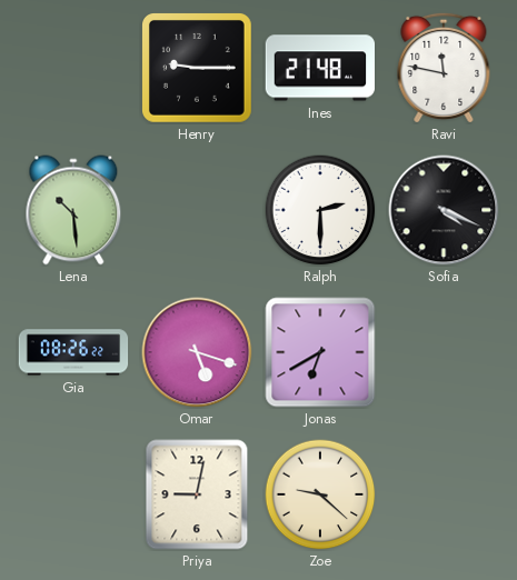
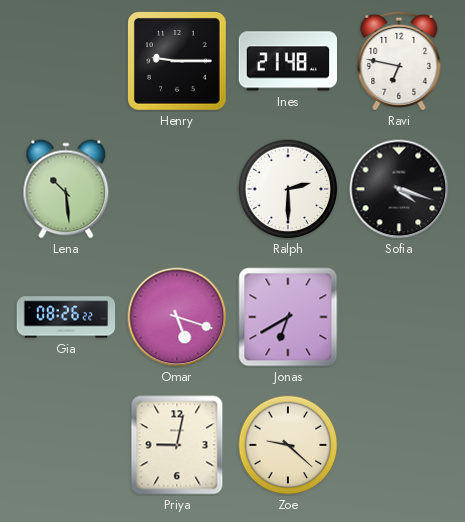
Ravi: 11:47 -> 6:47 (399, 60)
Sofia: 4:19 -> 4:18 (399, 189)
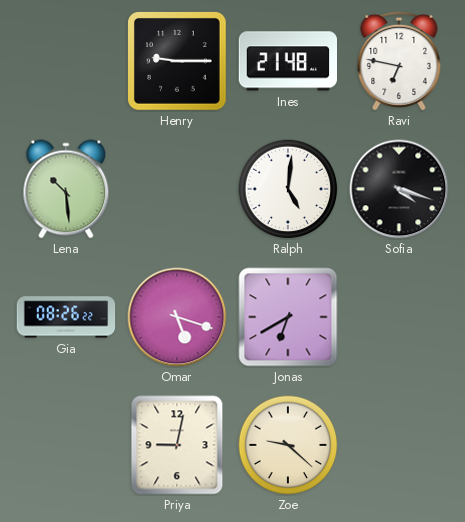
Ralph: 2:30 -> 5:01 (288, 189)
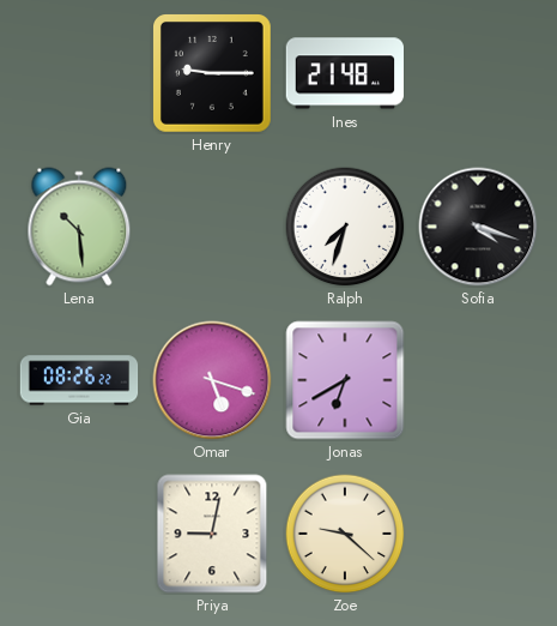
Ravi: 6:47 -> none (399, 60)
Ralph: 5:01 -> 7:33 (345, 227)
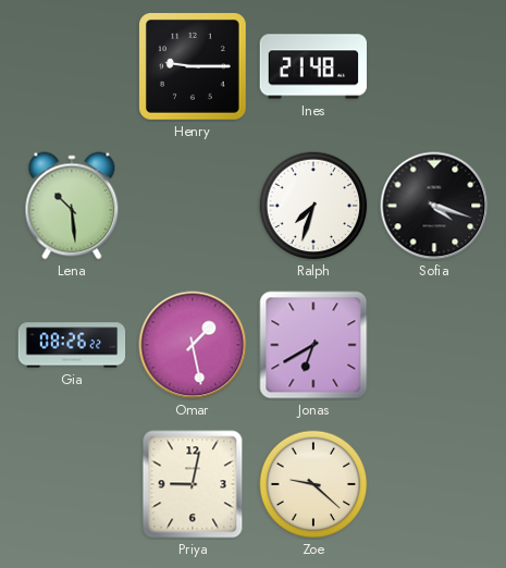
Omar: 5:18 -> 1:28 (193, 345)
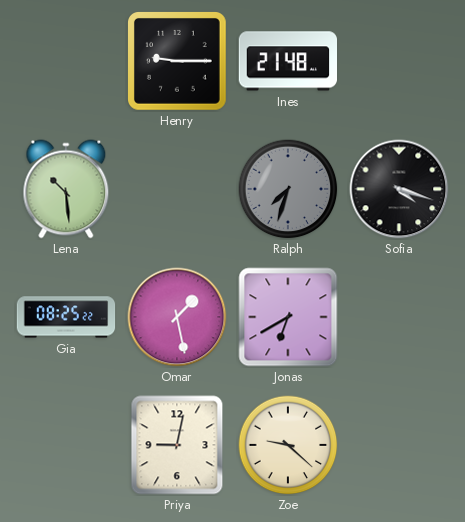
Ralph dial: white -> grey (288, 189)
Gia: 08:26 -> 08:25 (66, 317)
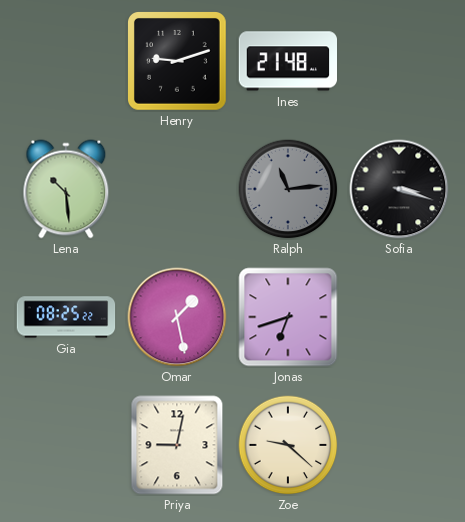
Henry: 9:15 -> 9:12 (178, 62)
Ralph: 7:33 -> 11:14 (288, 189)
Sofia: 4:18 -> 3:18 (399, 189)
Jonas: 6:40 -> 6:42 (288, 317)
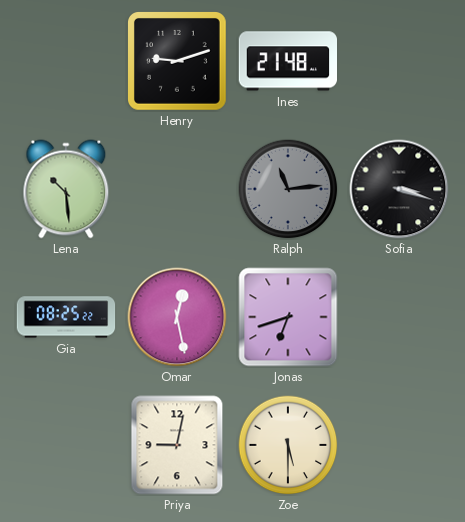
Omar: 1:28 -> 12:28 (177, 317)
Zoe: 9:22 -> 5:30 (288, 445)
